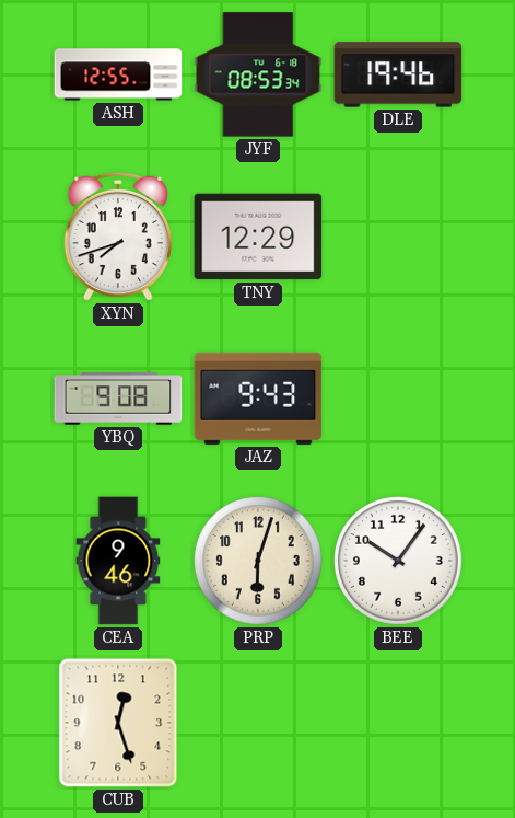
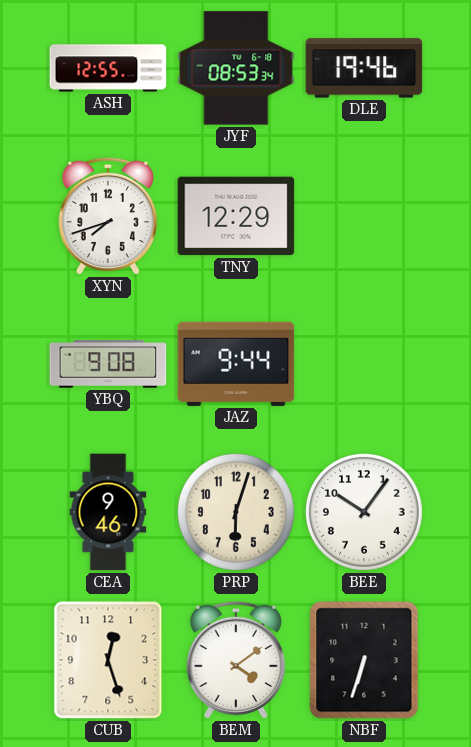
JAZ: 9:43 -> 9:44 (236, 364)
BEM: none -> 4:09 (235, 660)
NBF: none -> 6:33 (364, 660)
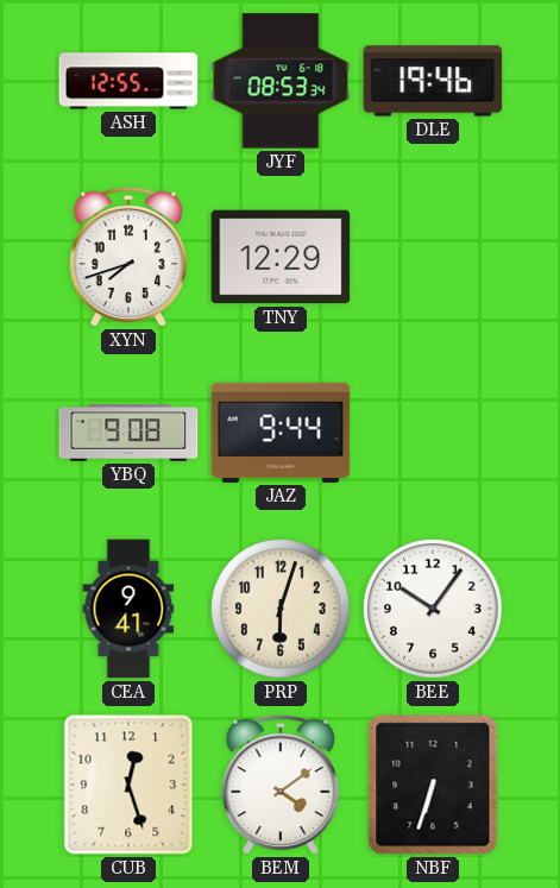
CEA: 9:46 -> 9:41 (128, 609)
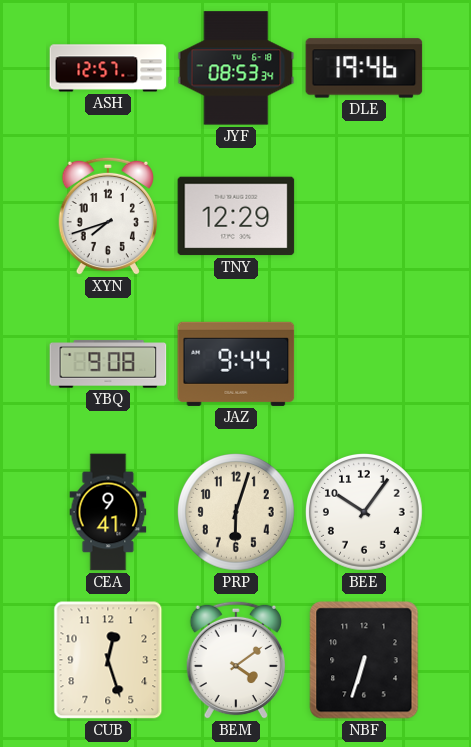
ASH: 12:55 -> 12:57 (108, 68)
